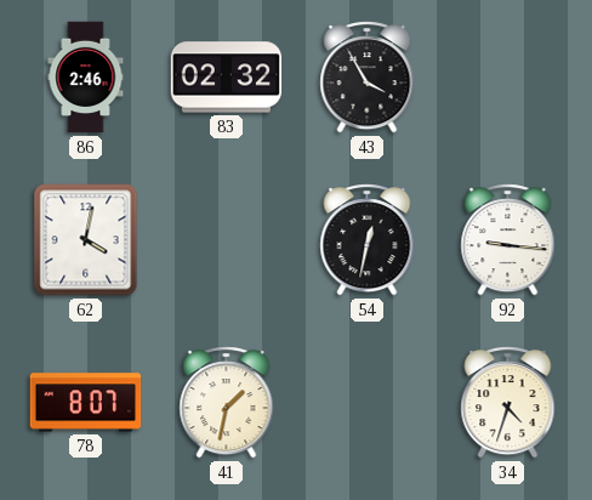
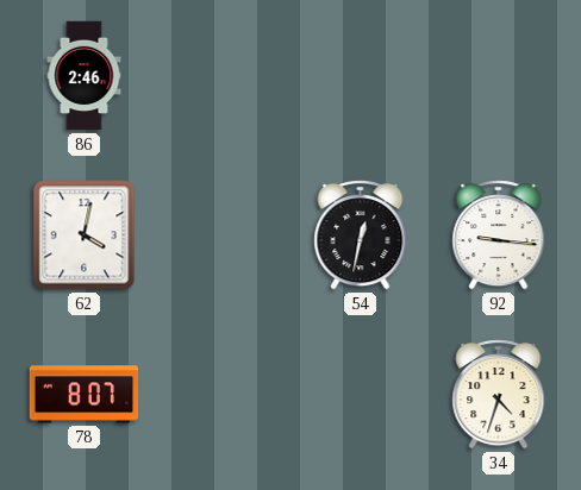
83: 02:32 -> none (227, 78)
43: 3:55 -> none (368, 78)
41: 1:32 -> none (227, 403)
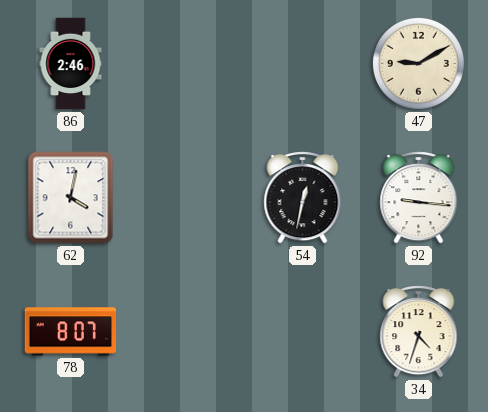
47: none -> 9:10 (418, 63)
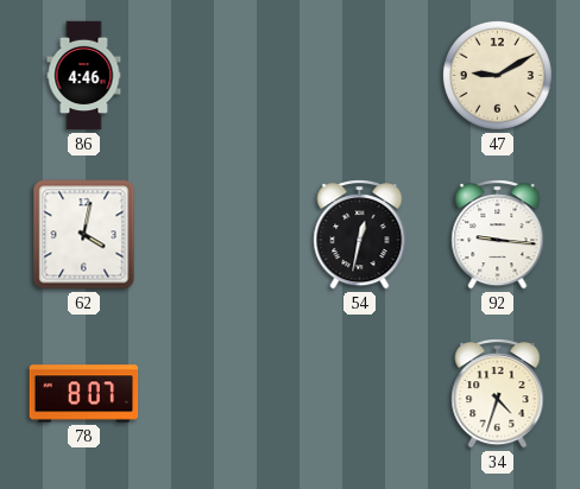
86: 2:46 -> 4:46 (84, 76)
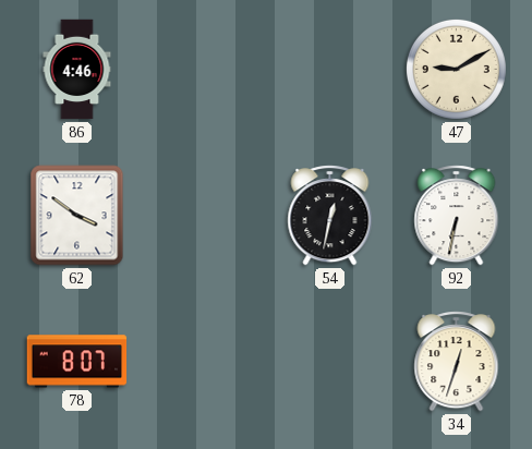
62: 4:02 -> 3:51 (77, 216)
92: 9:16 -> 6:32 (457, 216)
34: 4:33 -> 12:33 (457, 362)
